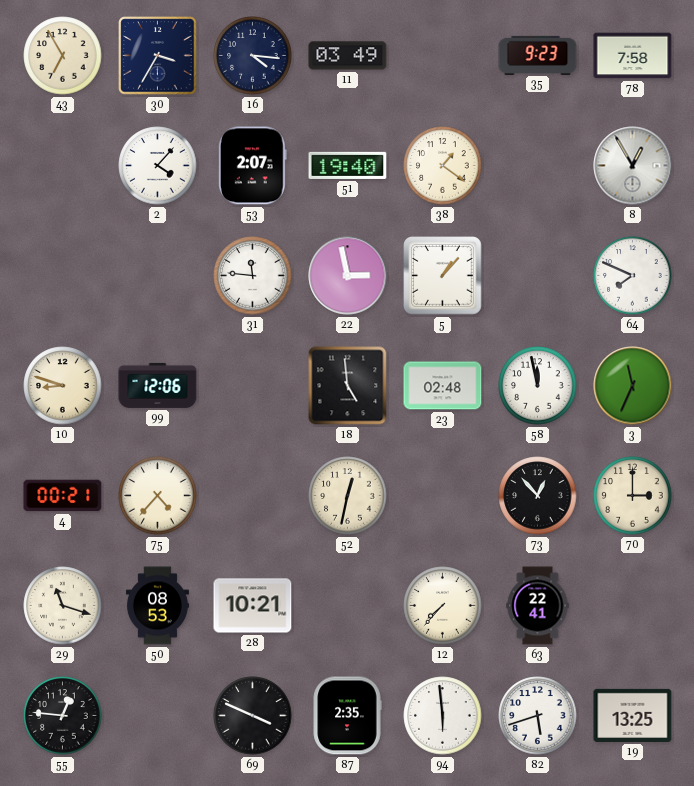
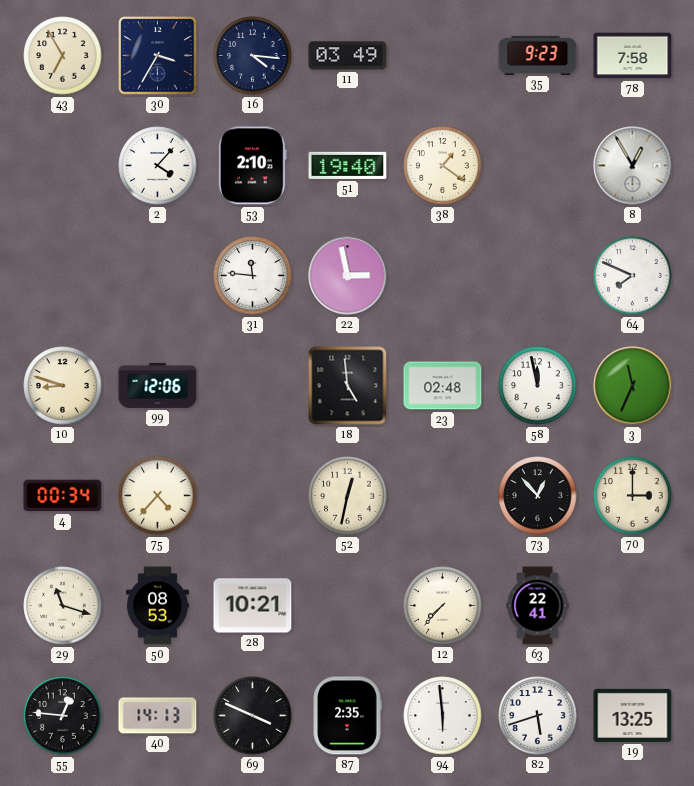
53: 2:07 -> 2:10 (252, 166)
5: 1:07 -> none (443, 276)
4: 00:21 -> 00:34 (63, 496)
40: none -> 14:13 (158, 716)
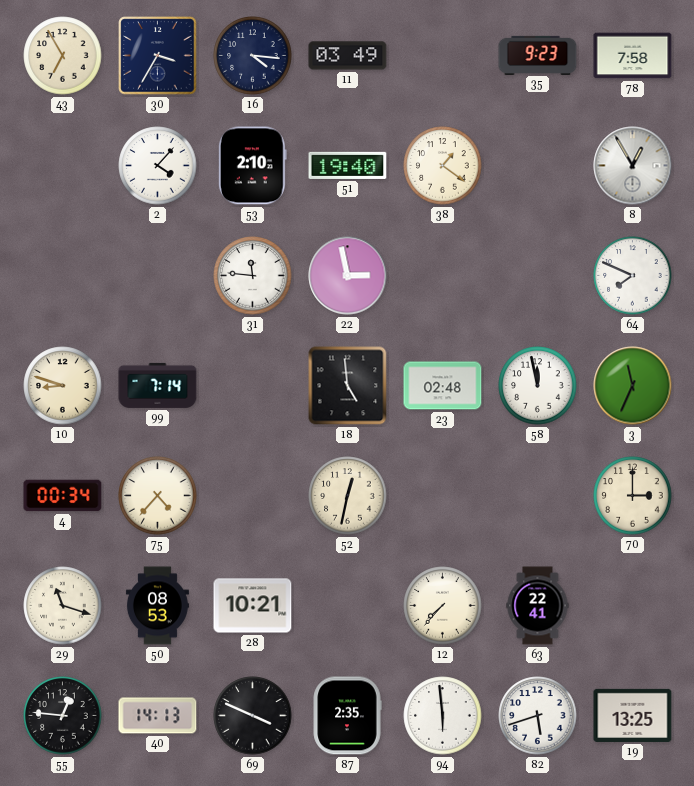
99: 12:06 -> 7:14 (158, 385)
73: 12:53 -> none (538, 496)
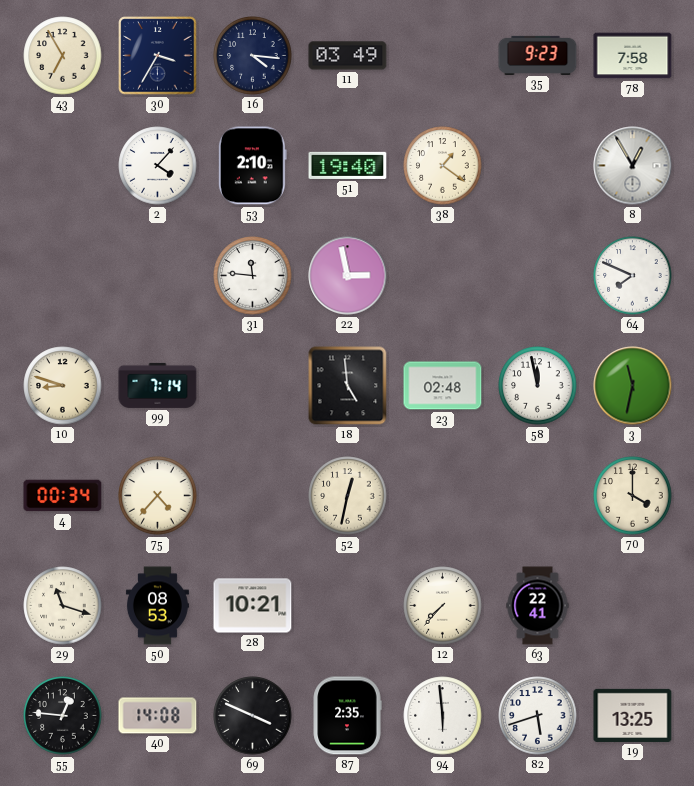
3: 11:34 -> 11:32 (633, 386)
70: 3:00 -> 4:00 (633, 496)
40: 14:13 -> 14:08 (158, 716)
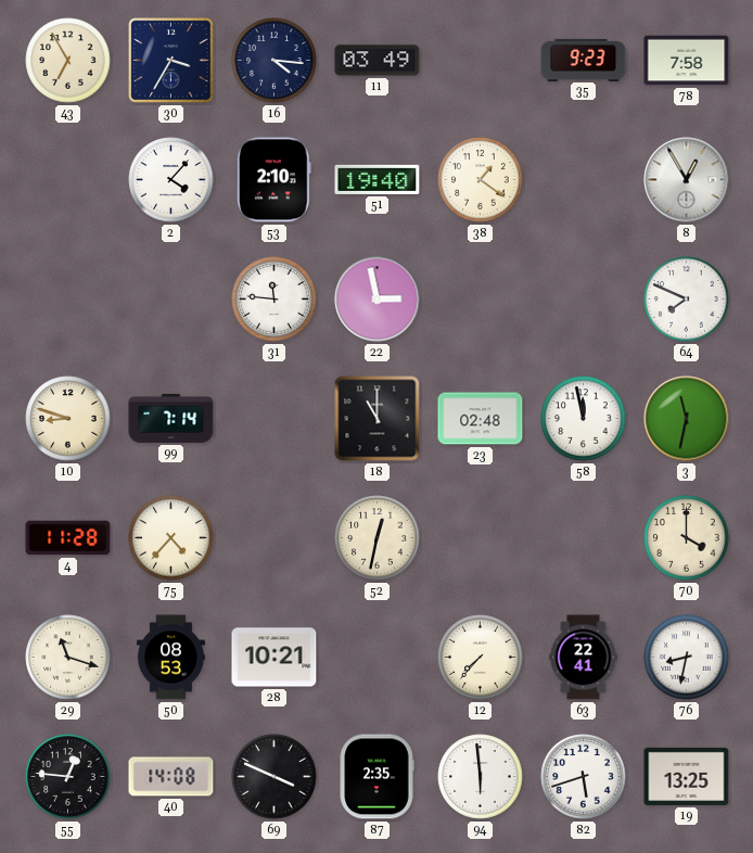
18: 4:59 -> 11:00 (378, 419)
4: 00:34 -> 11:28 (68, 538)
76: none -> 8:32 (687, 658)
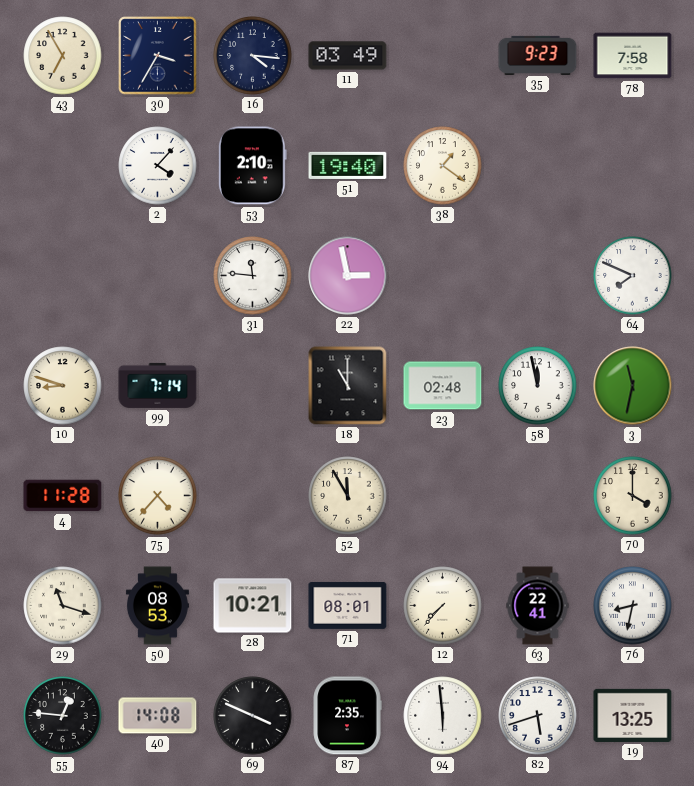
8: 12:55 -> none (687, 180)
52: 12:32 -> 11:55 (348, 496)
71: none -> 08:01 (348, 605)
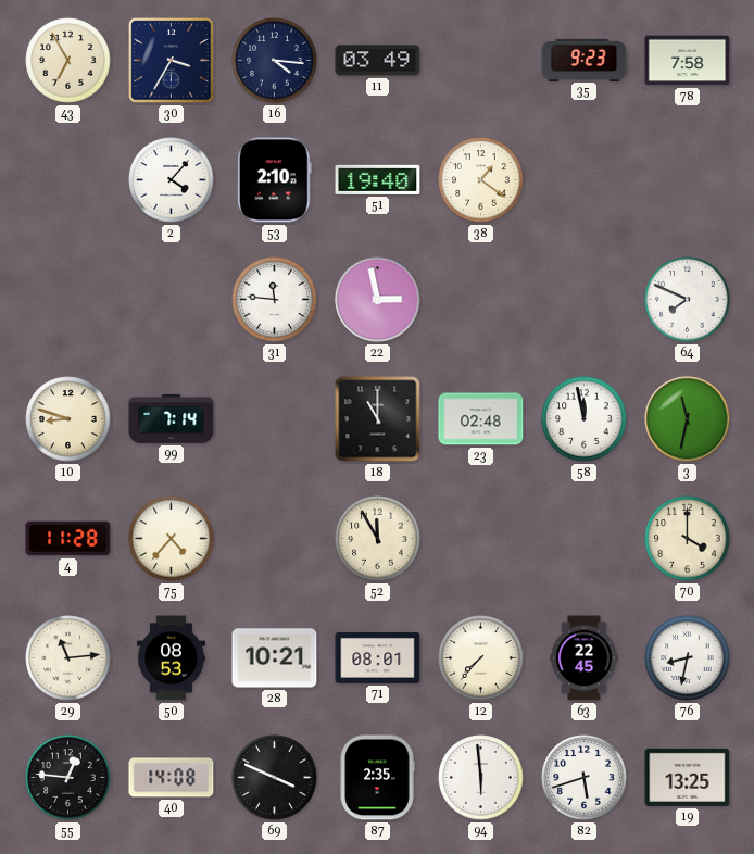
29: 11:18 -> 11:14 (68, 658)
63: 22:41 -> 22:45 (585, 658)
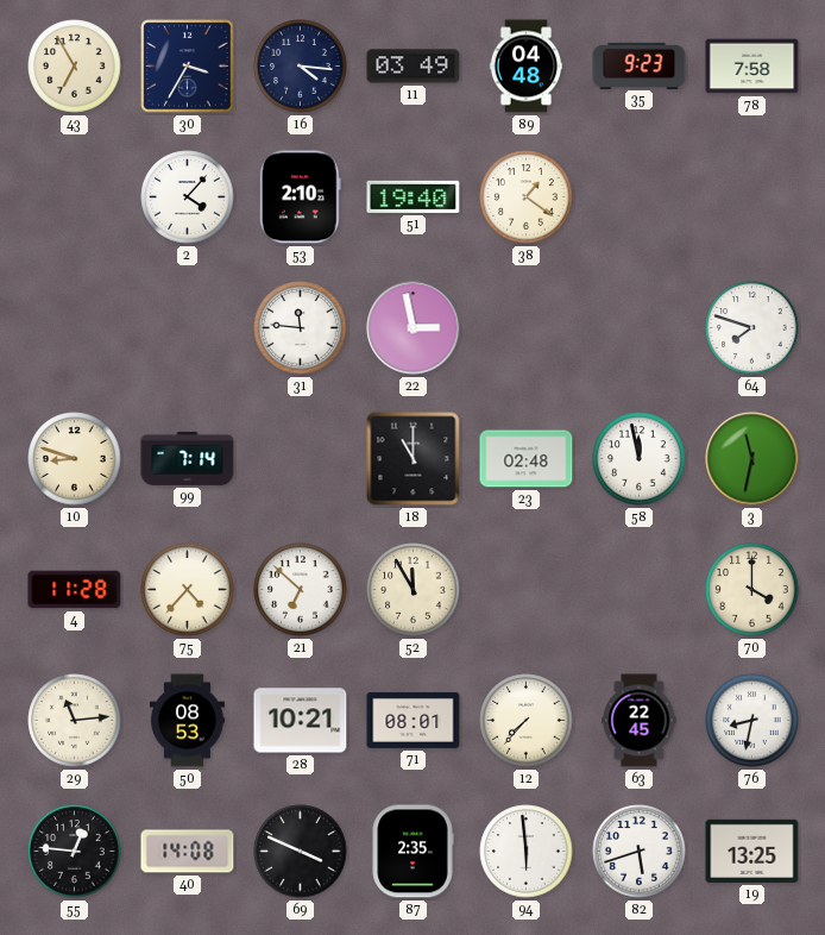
89: none -> 04:48 (527, 67)
64: 7:49 -> 7:48 (752, 328)
21: none -> 6:52 (301, 590)
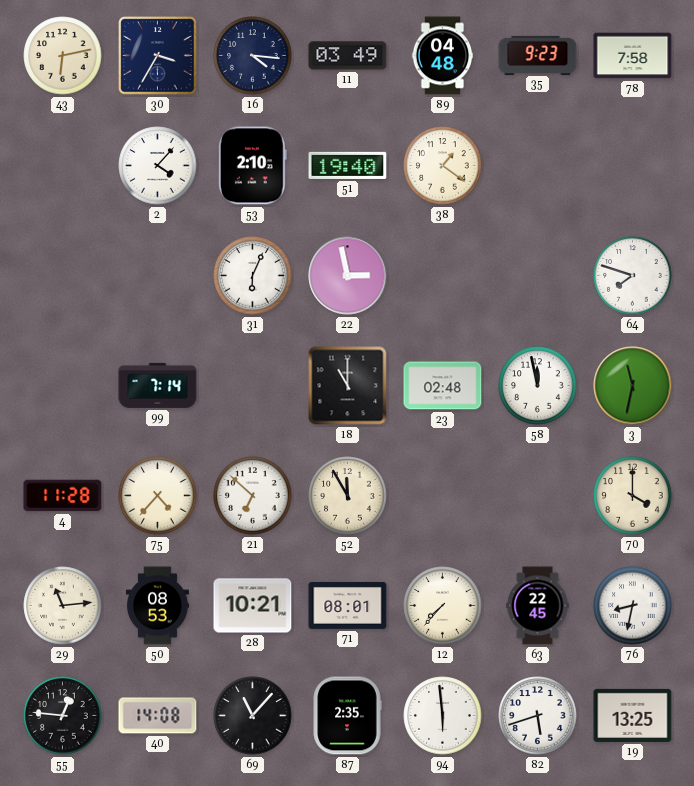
43: 6:55 -> 6:13 (63, 56)
31: 11:46 -> 6:04 (253, 276)
10: 8:48 -> none (75, 459)
69: 3:49 -> 11:07 (253, 716)
